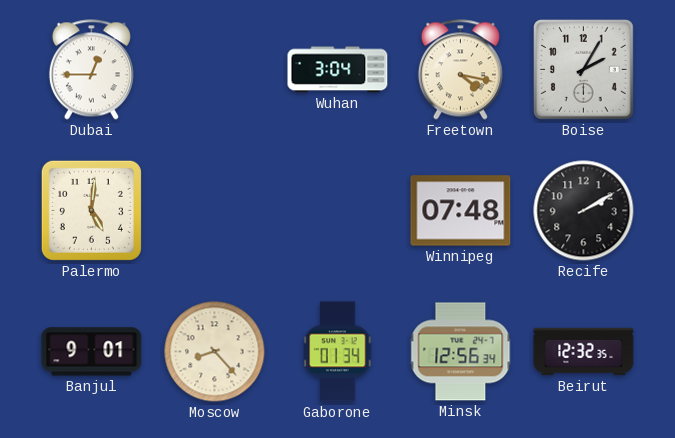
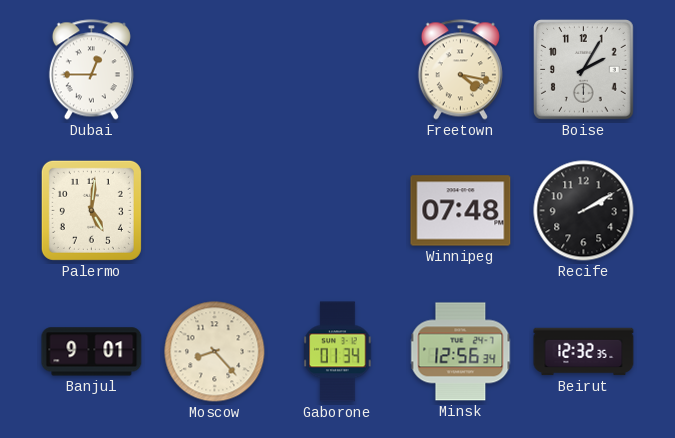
Wuhan: 3:04 -> none (338, 70)
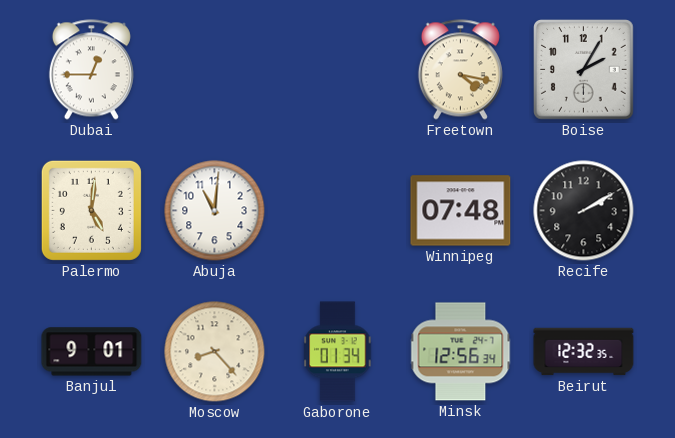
Abuja: none -> 11:01 (215, 211)
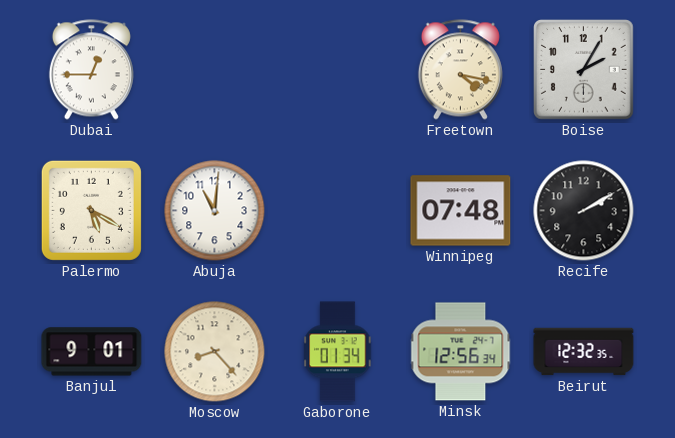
Palermo: 5:01 -> 5:20 (91, 210)
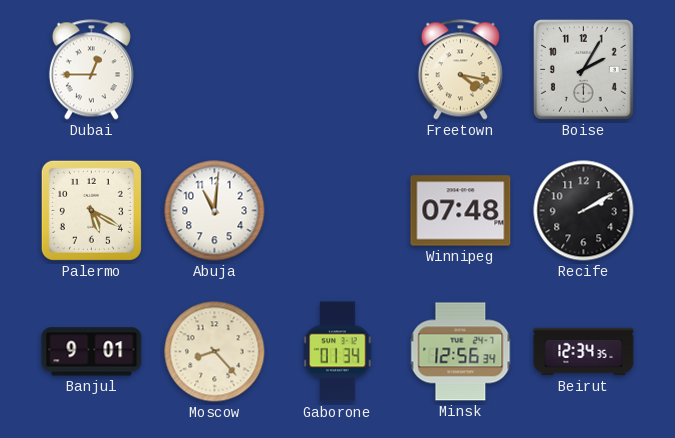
Beirut: 12:32 -> 12:34 (584, 352)
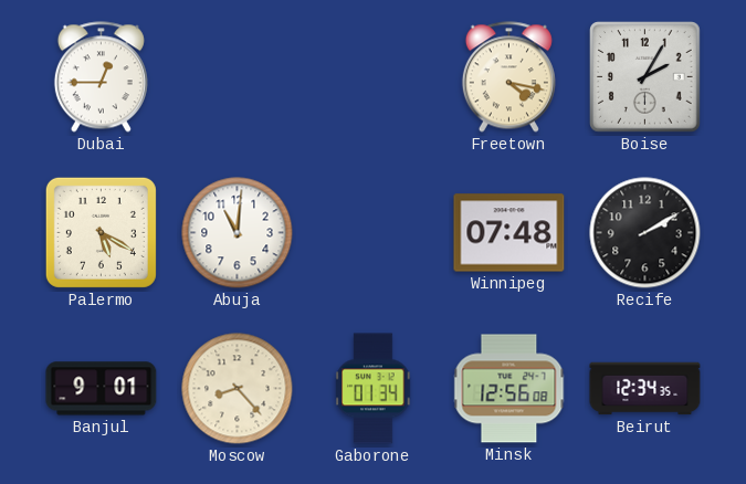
Minsk: 12:56:34 -> 12:56:08 (509, 389)
